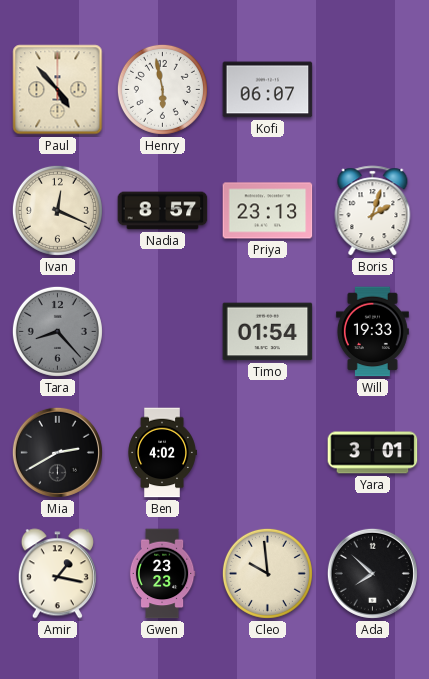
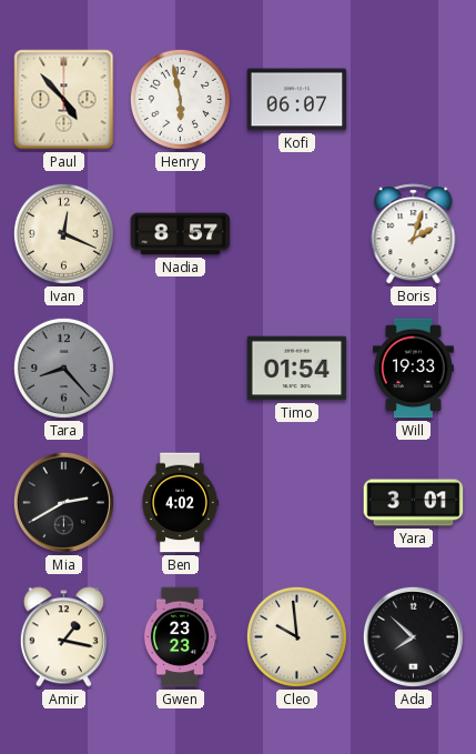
Priya: 23:13 -> none (268, 211)
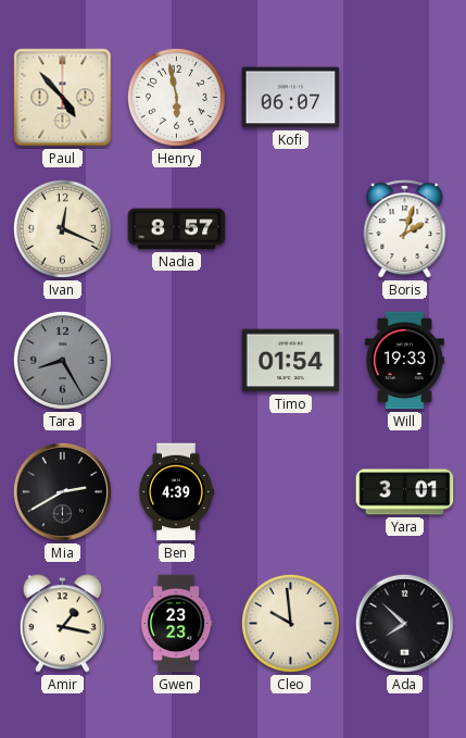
Tara: 8:23 -> 8:25 (62, 360)
Ben: 4:02 -> 4:39 (176, 492)
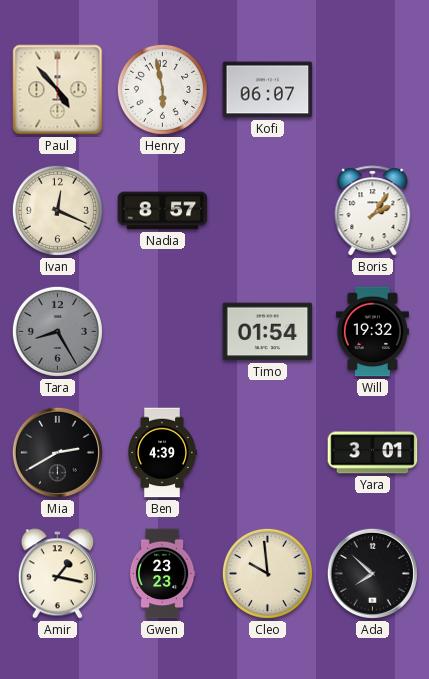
Boris: 2:03 -> 2:06 (373, 211)
Will: 19:33 -> 19:32 (372, 332)
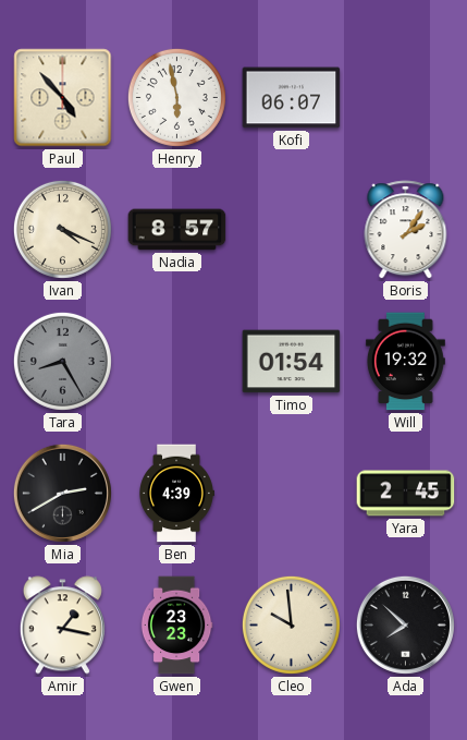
Ivan: 12:19 -> 4:19 (62, 229)
Yara: 3:01 -> 2:45 (406, 494)
